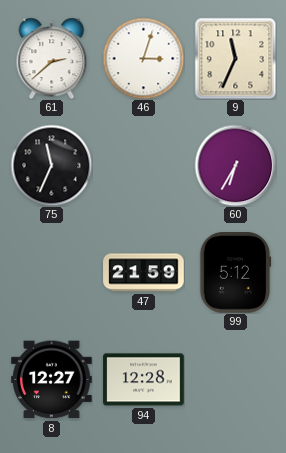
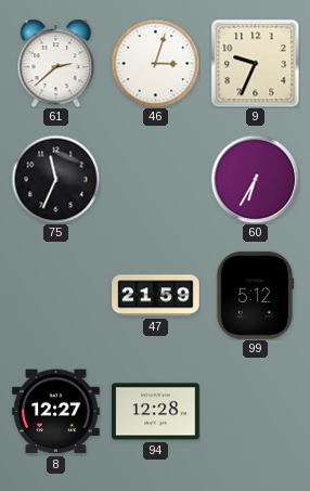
9: 11:34 -> 9:34 (255, 63)
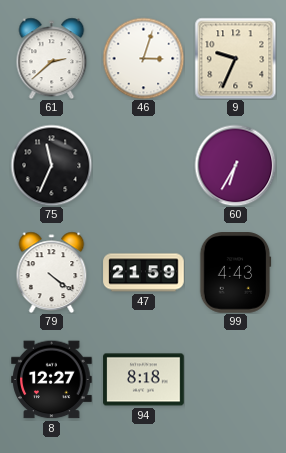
79: none -> 4:21 (52, 272)
99: 5:12 -> 4:43 (235, 273)
94: 12:28 -> 8:18 (144, 380)
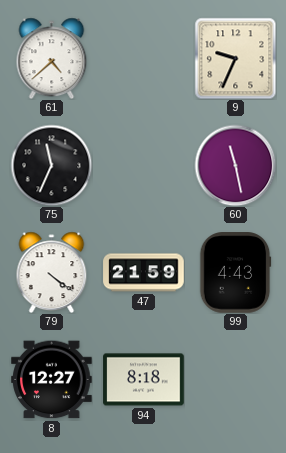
61: 2:38 -> 4:38 (52, 58)
46: 3:03 -> none (143, 58)
60: 6:35 -> 11:28 (235, 165)
